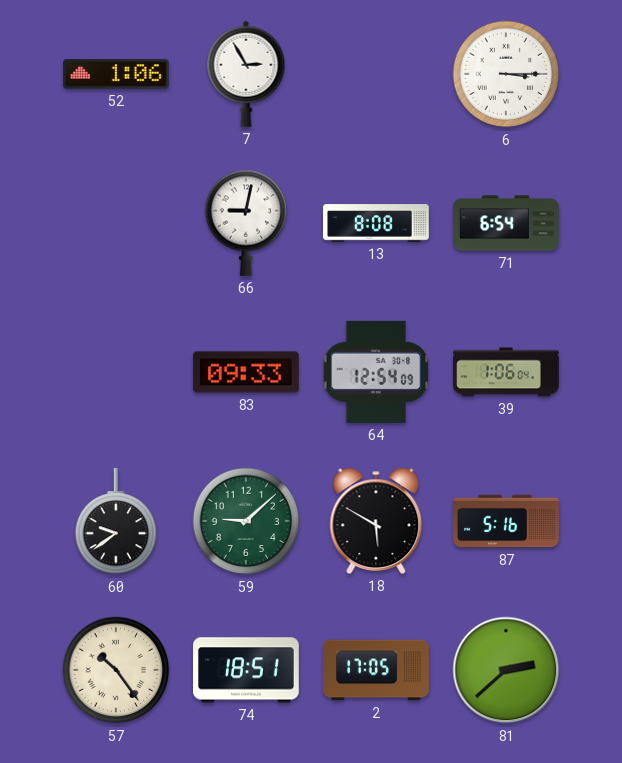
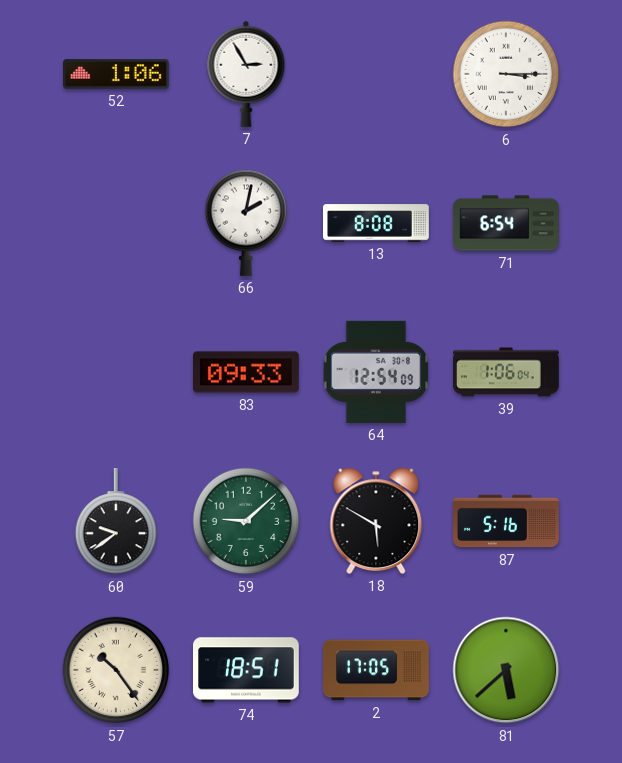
66: 9:02 -> 2:02 (246, 223)
81: 2:38 -> 5:38 (506, 670)
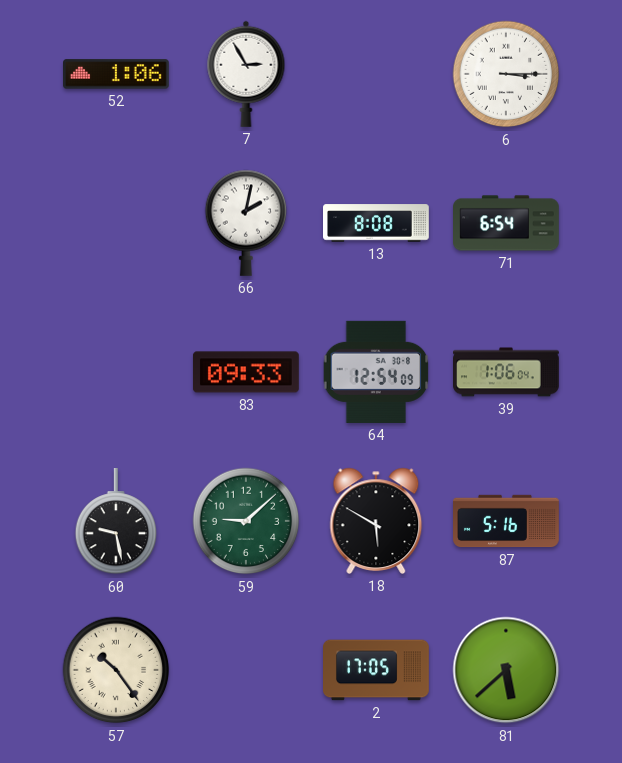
60: 9:39 -> 9:28 (116, 522)
74: 18:51 -> none (247, 670)
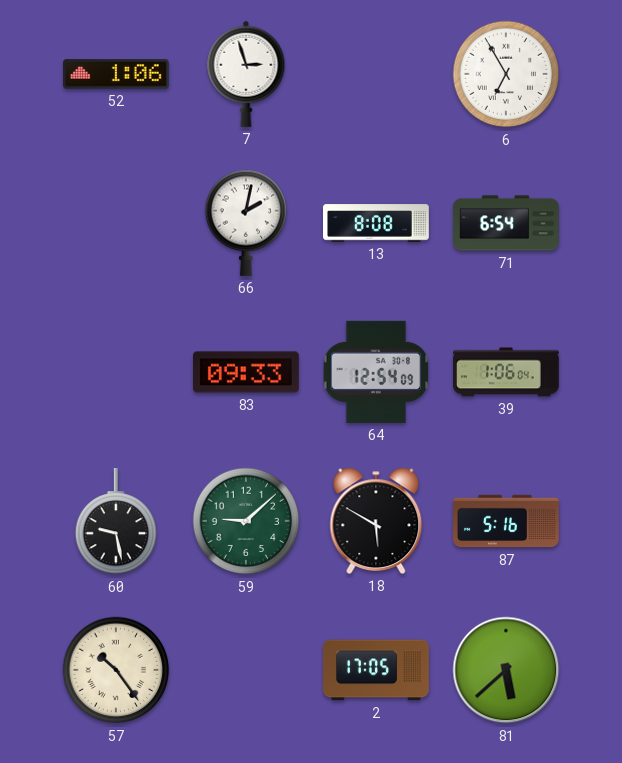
7: 2:55 -> 2:57 (246, 74)
6: 3:15 -> 6:55 (506, 74)
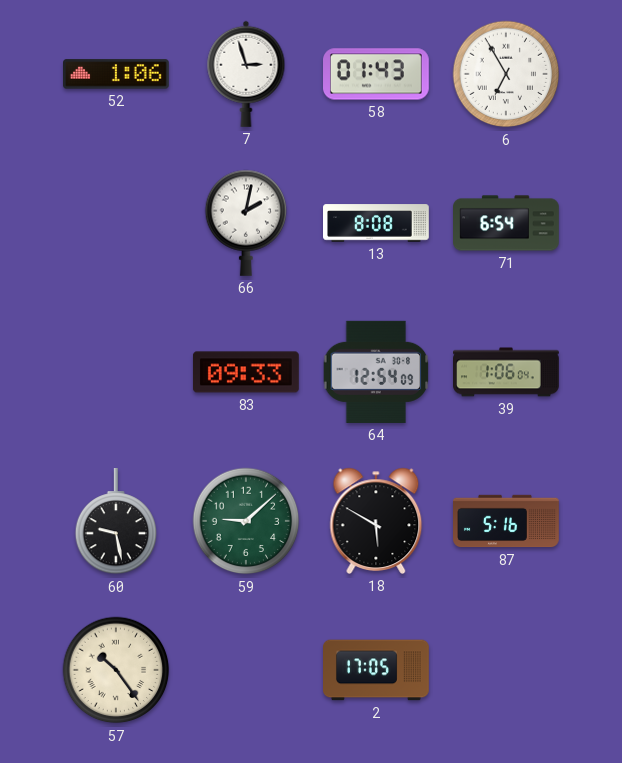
58: none -> 01:43 (377, 74)
81: 5:38 -> none (506, 670)
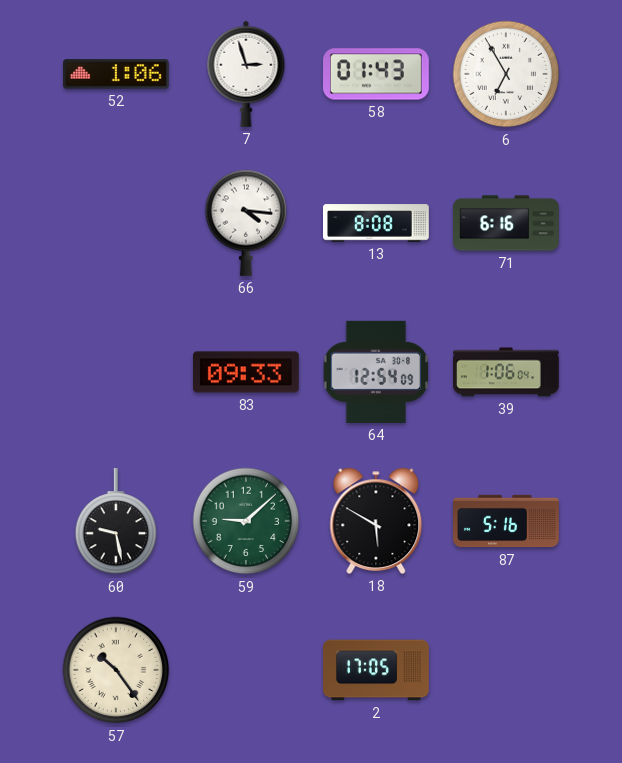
66: 2:02 -> 4:16 (246, 223)
71: 6:54 -> 6:16 (507, 223)
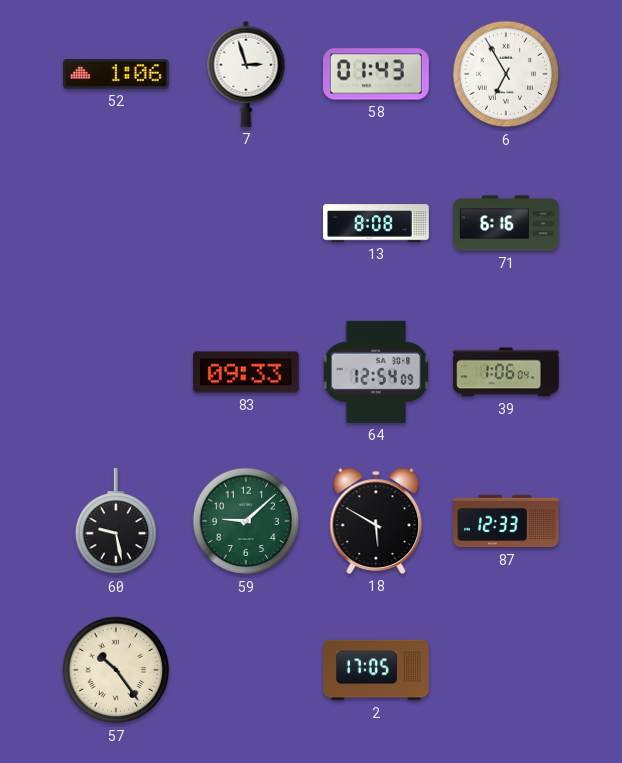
66: 4:16 -> none (246, 223)
87: 5:16 -> 12:33 (506, 521)
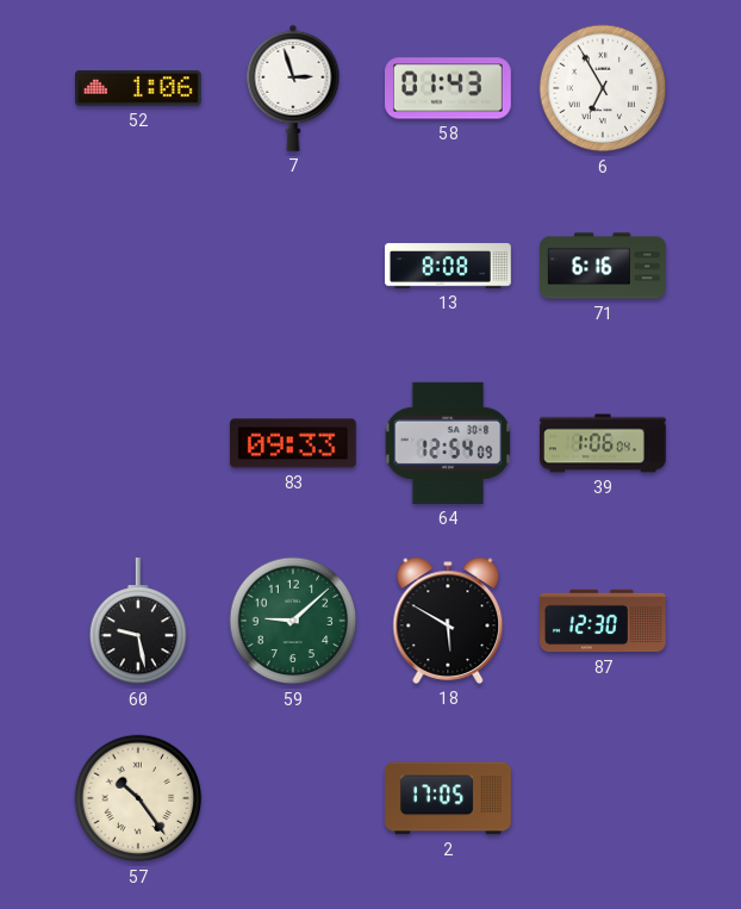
87: 12:33 -> 12:30 (603, 621)
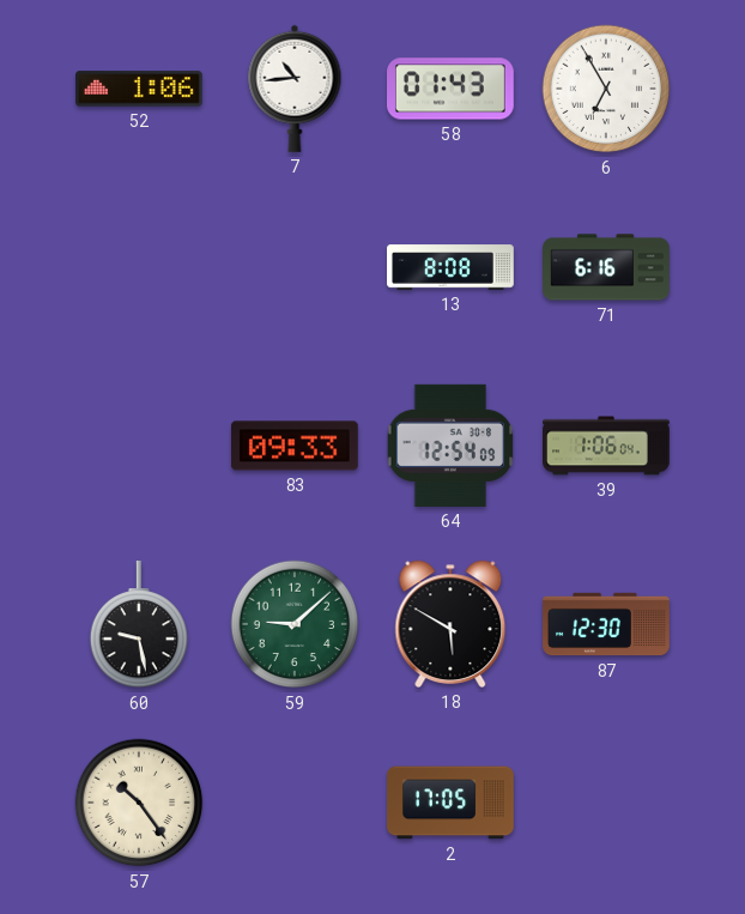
7: 2:57 -> 10:44 (295, 89)
